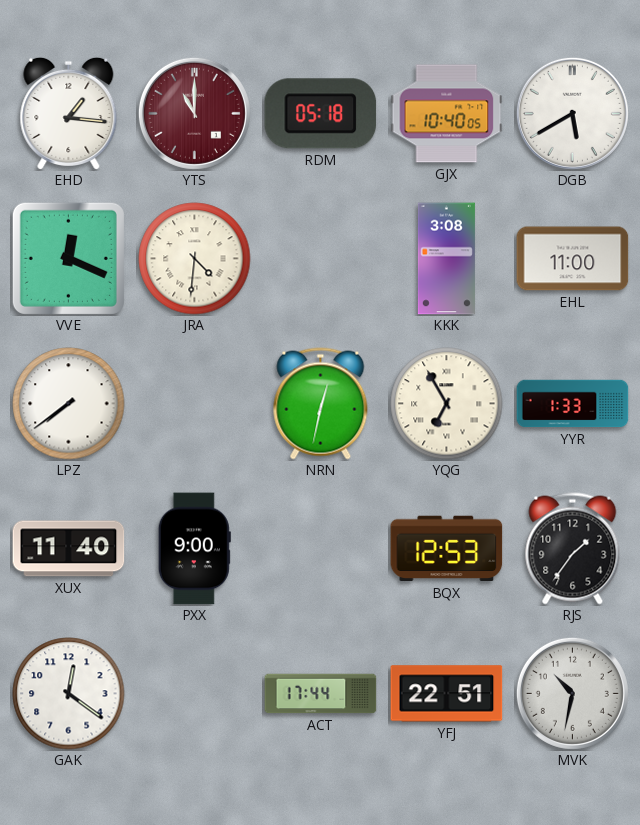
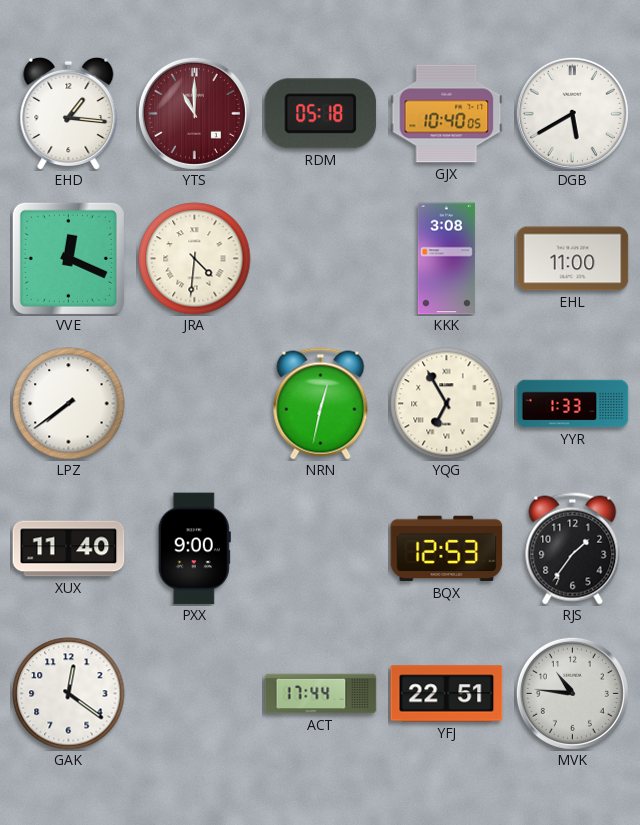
MVK: 10:32 -> 10:46 (572, 693)
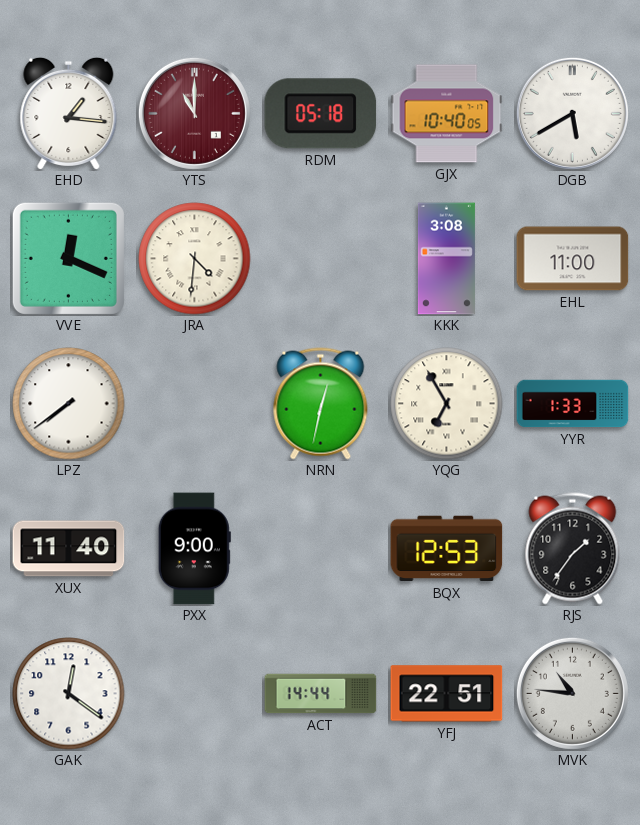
ACT: 17:44 -> 14:44 (321, 694)
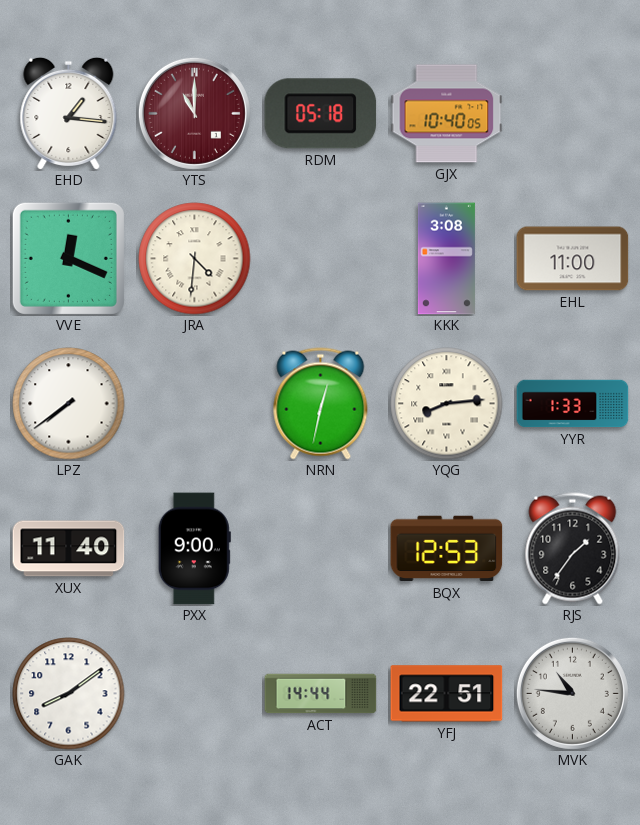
DGB: 5:40 -> none (572, 113)
YQG: 6:55 -> 8:14 (447, 404)
GAK: 12:21 -> 8:09 (69, 694)
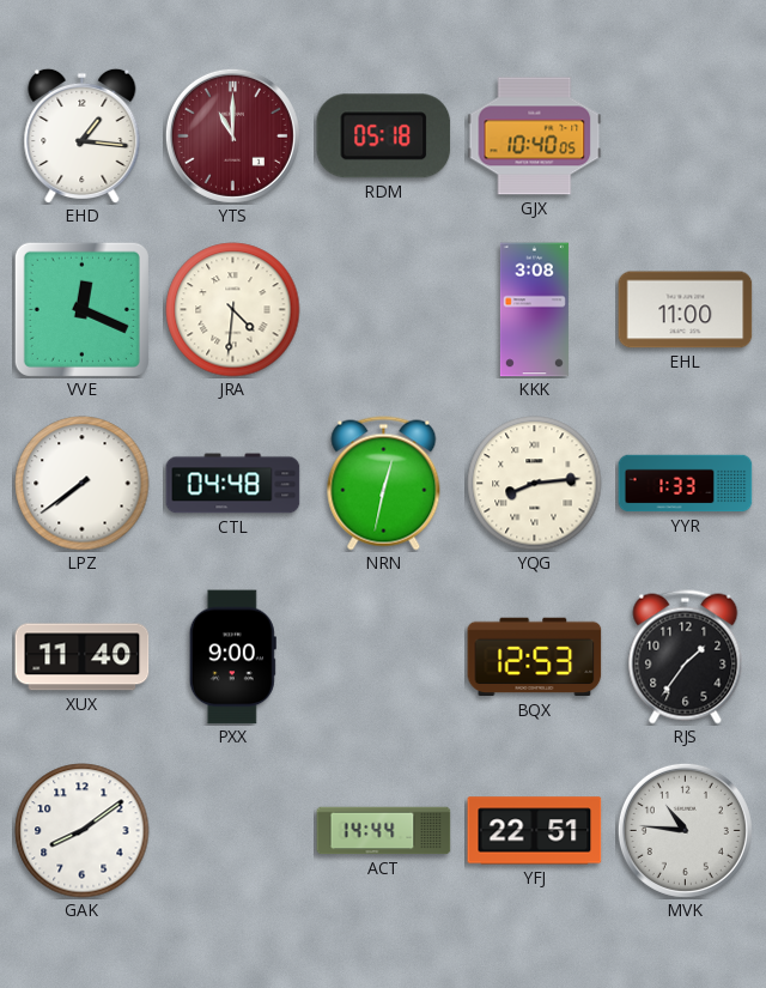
CTL: none -> 04:48 (233, 484)
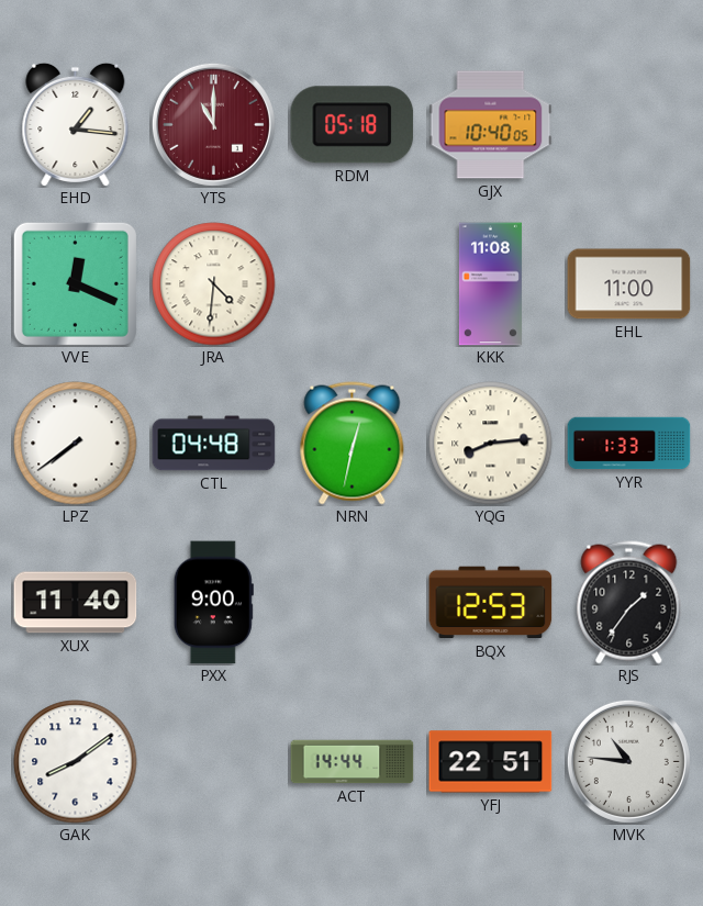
KKK: 3:08 -> 11:08 (490, 284)
